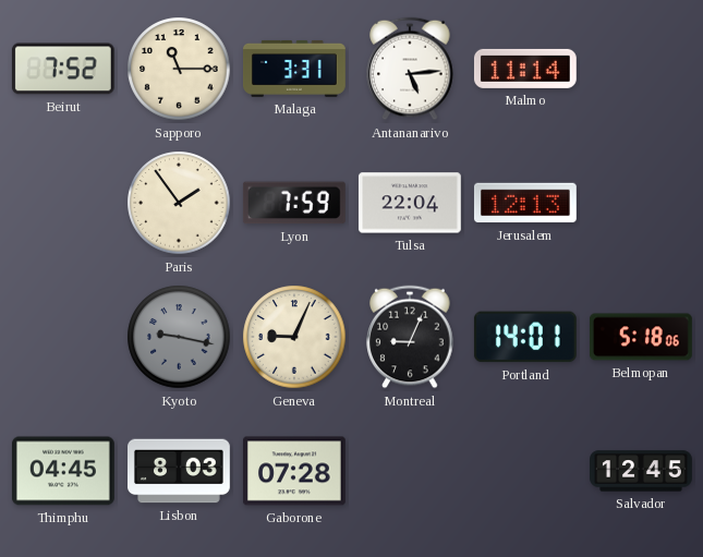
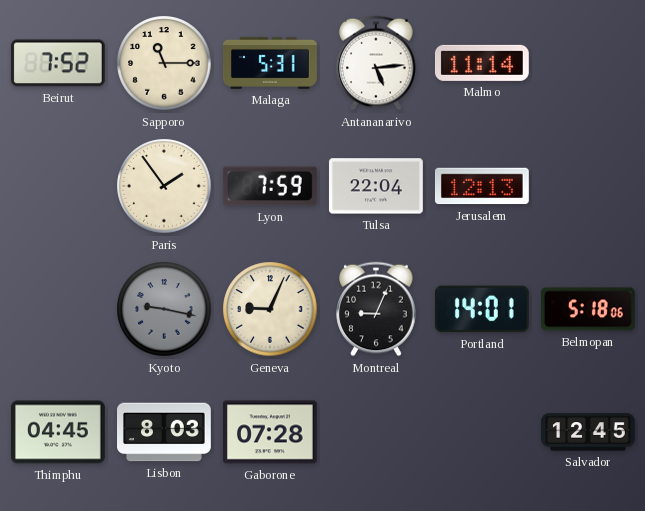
Malaga: 3:31 -> 5:31 (271, 63)
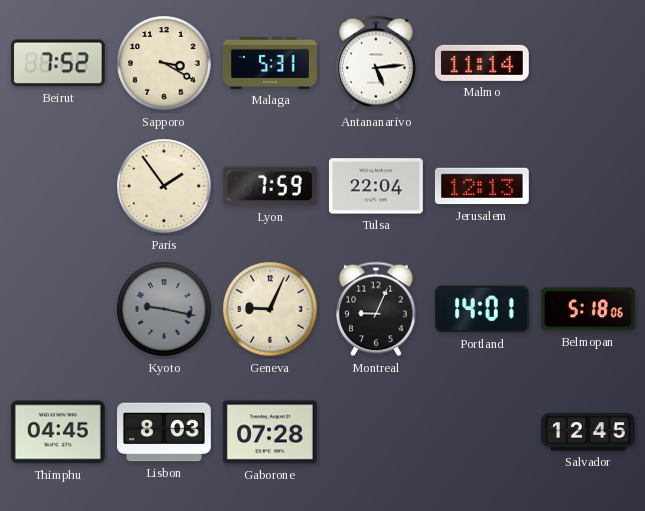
Sapporo: 11:15 -> 3:20 (164, 63)
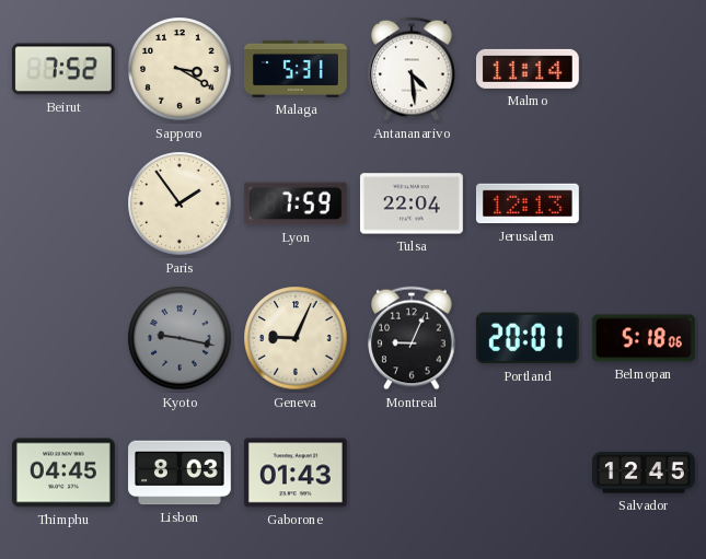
Antananarivo: 5:14 -> 4:29 (412, 69)
Portland: 14:01 -> 20:01 (528, 338)
Gaborone: 07:28 -> 01:43 (296, 473)
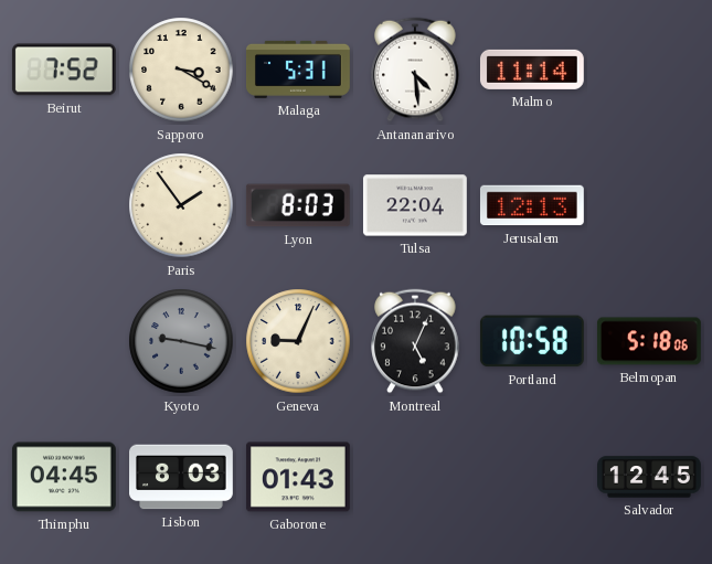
Lyon: 7:59 -> 8:03 (298, 205)
Montreal: 9:04 -> 5:04 (415, 341)
Portland: 20:01 -> 10:58 (532, 341)
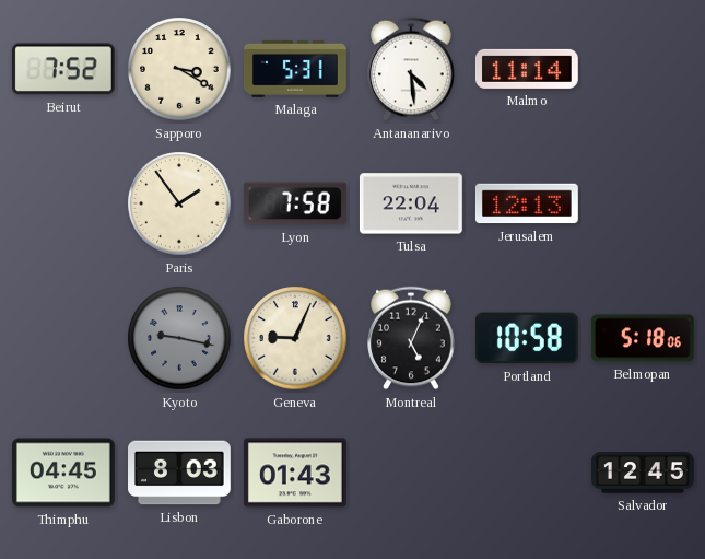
Lyon: 8:03 -> 7:58 (295, 203)
